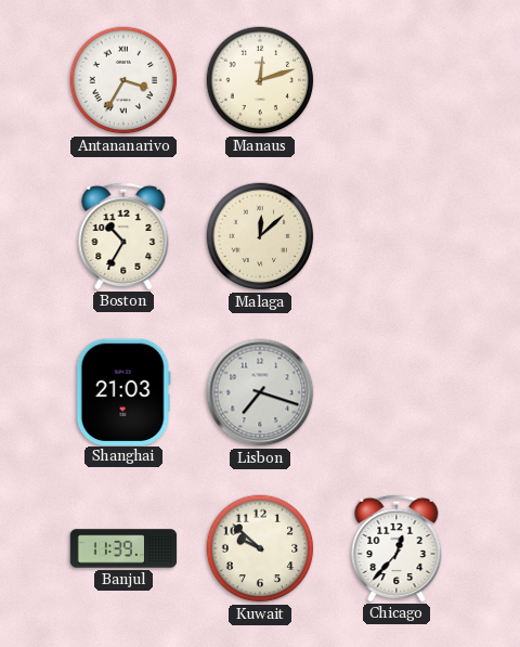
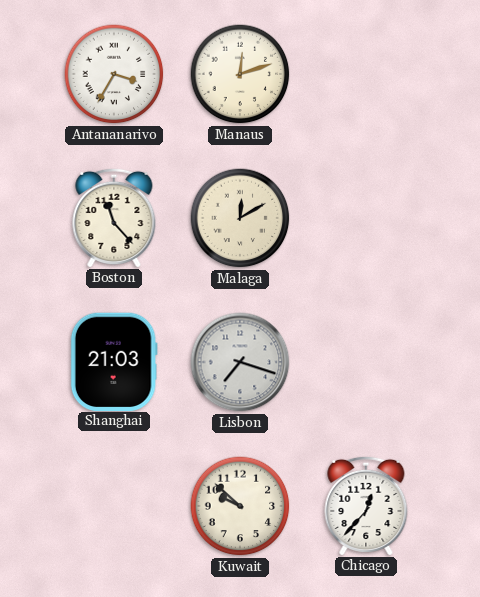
Boston: 10:35 -> 11:23 (114, 217)
Malaga: 12:08 -> 12:10 (240, 218)
Banjul: 11:39 -> none (123, 548)
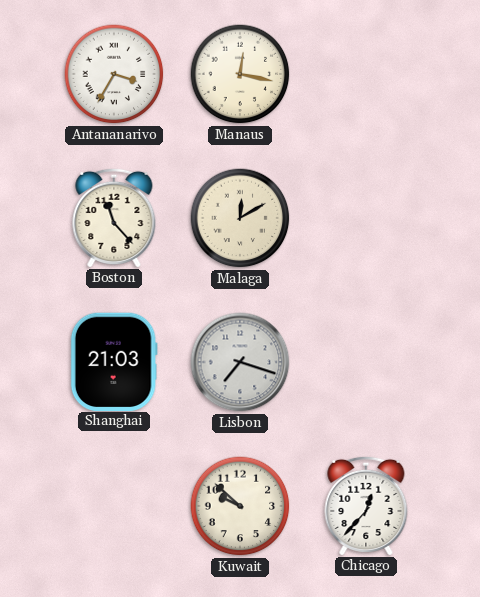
Manaus: 12:12 -> 12:17 (240, 74)
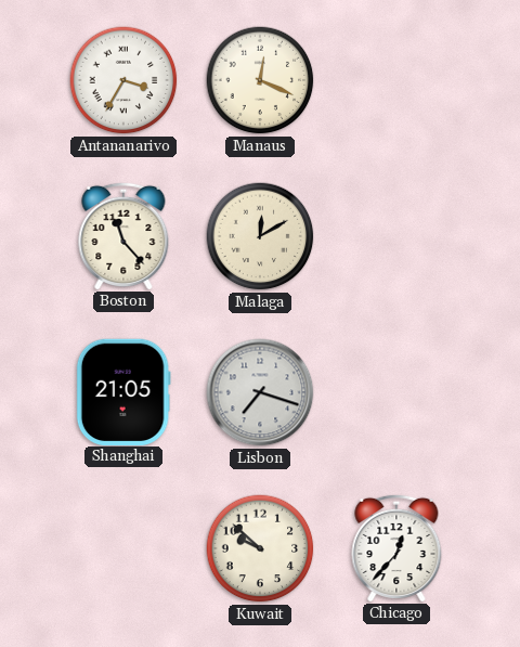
Manaus: 12:17 -> 12:19 (260, 80)
Shanghai: 21:03 -> 21:05 (123, 391)
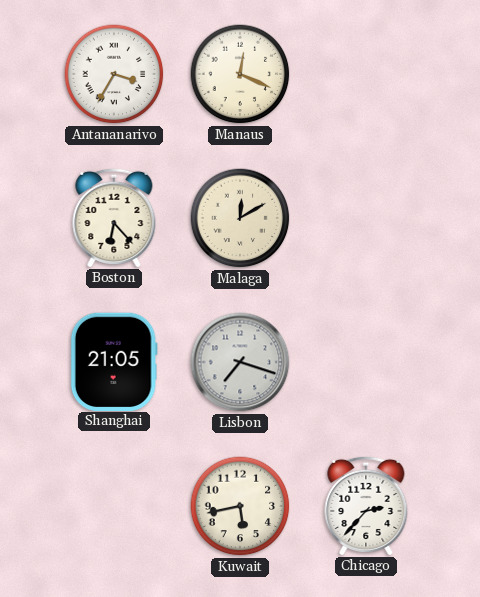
Boston: 11:23 -> 6:23 (114, 217)
Kuwait: 9:52 -> 5:43 (240, 506)
Chicago: 12:37 -> 2:37 (366, 505)
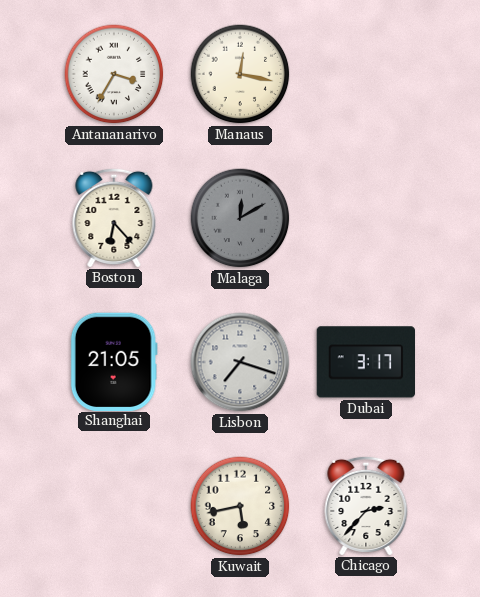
Manaus: 12:19 -> 12:17 (240, 74)
Malaga dial: cream -> grey (240, 218)
Dubai: none -> 3:17 (365, 362)
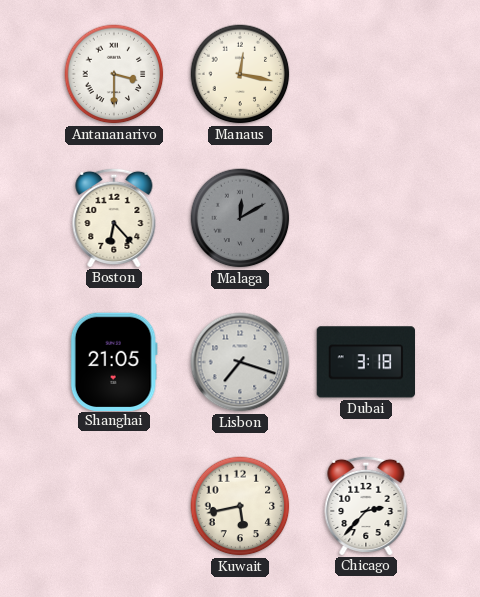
Antananarivo: 3:35 -> 3:30 (114, 74)
Dubai: 3:17 -> 3:18 (365, 362)
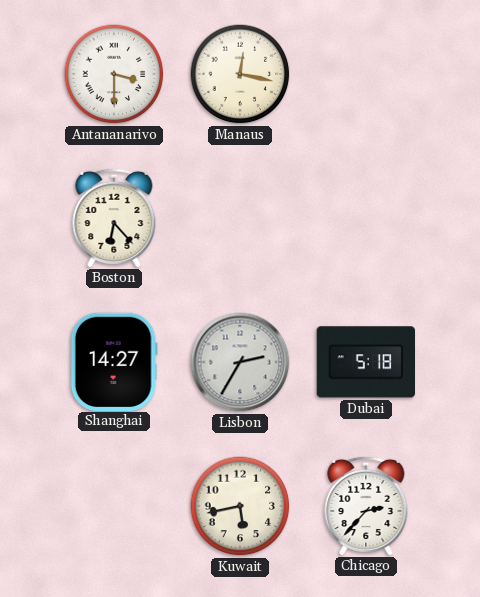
Malaga: 12:10 -> none (240, 218)
Shanghai: 21:05 -> 14:27 (114, 361)
Lisbon: 7:18 -> 2:35 (240, 362)
Dubai: 3:18 -> 5:18 (365, 362)
